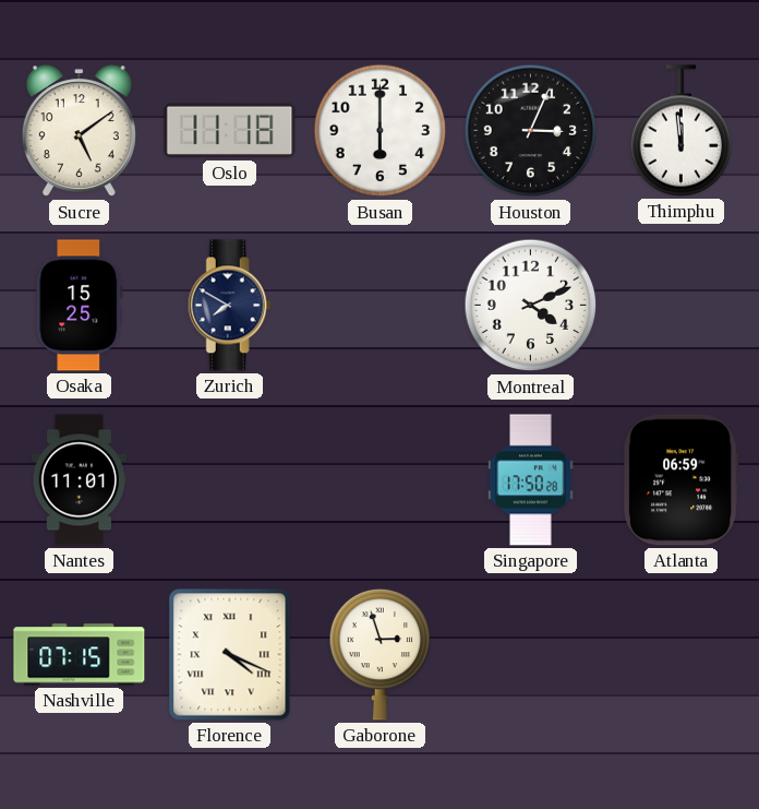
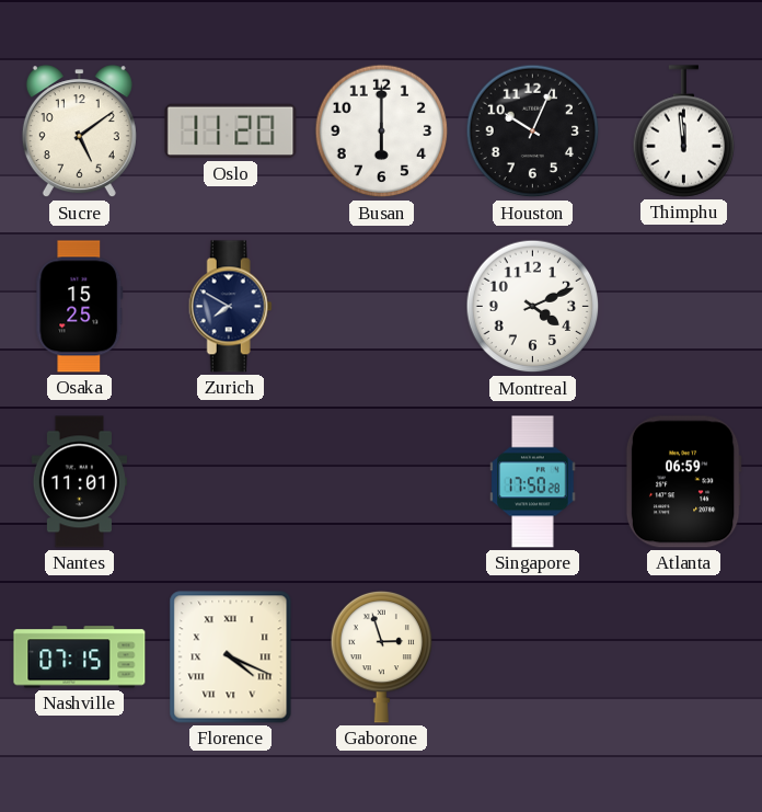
Oslo: 11:18 -> 11:20 (231, 131)
Houston: 3:04 -> 10:04 (533, 131)
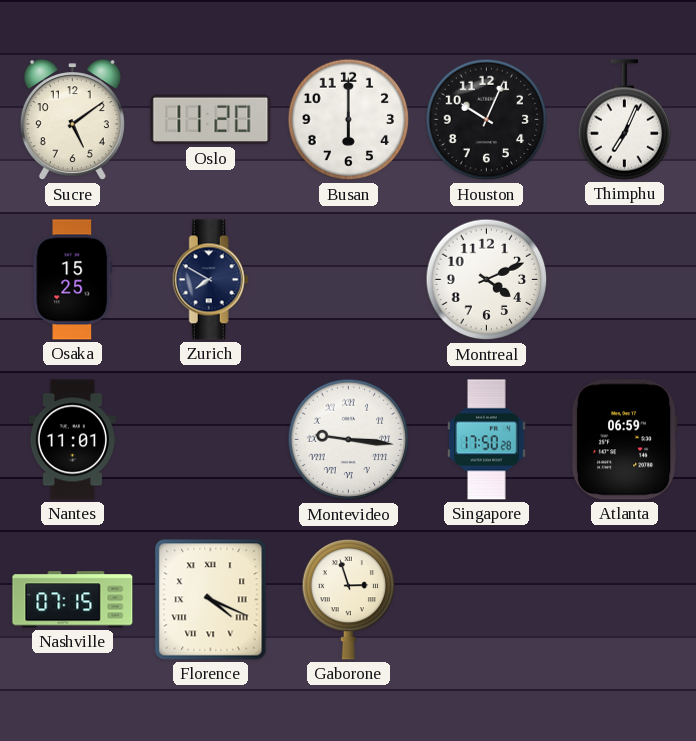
Thimphu: 11:59 -> 7:04 (625, 120)
Montevideo: none -> 9:16 (349, 440)
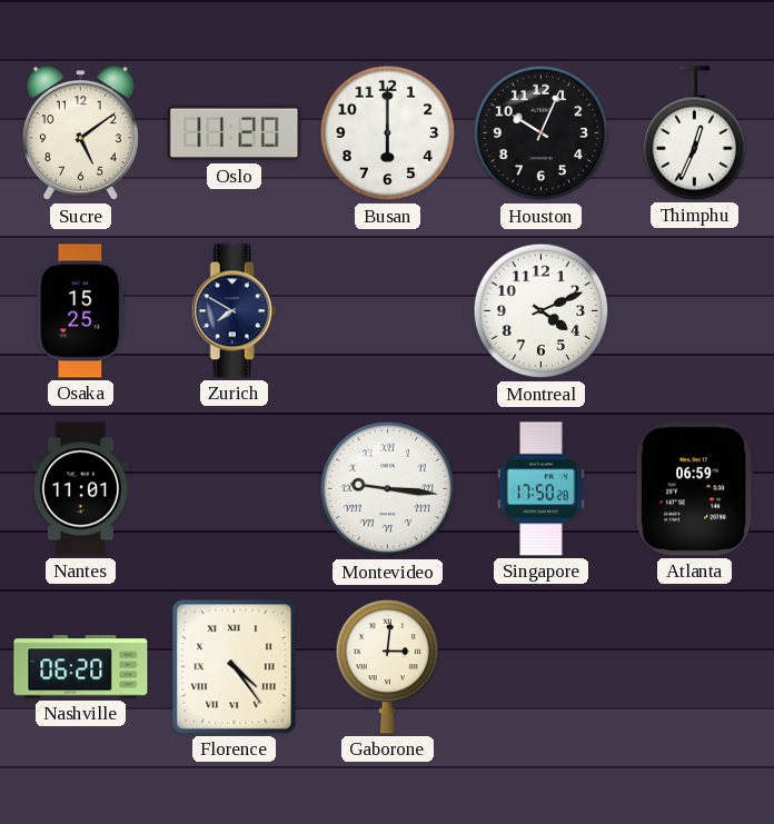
Thimphu: 7:04 -> 12:34 (695, 133)
Nashville: 07:15 -> 06:20 (81, 667)
Florence: 4:19 -> 4:24 (235, 667)
Gaborone: 2:57 -> 3:01 (388, 666)
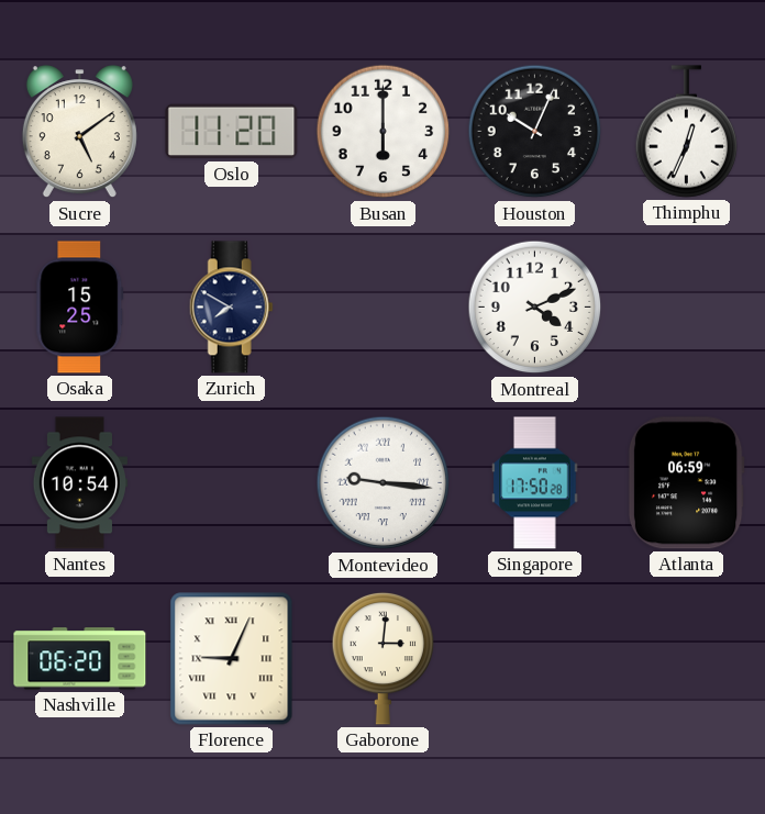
Nantes: 11:01 -> 10:54 (79, 483)
Florence: 4:24 -> 9:04 (232, 659)
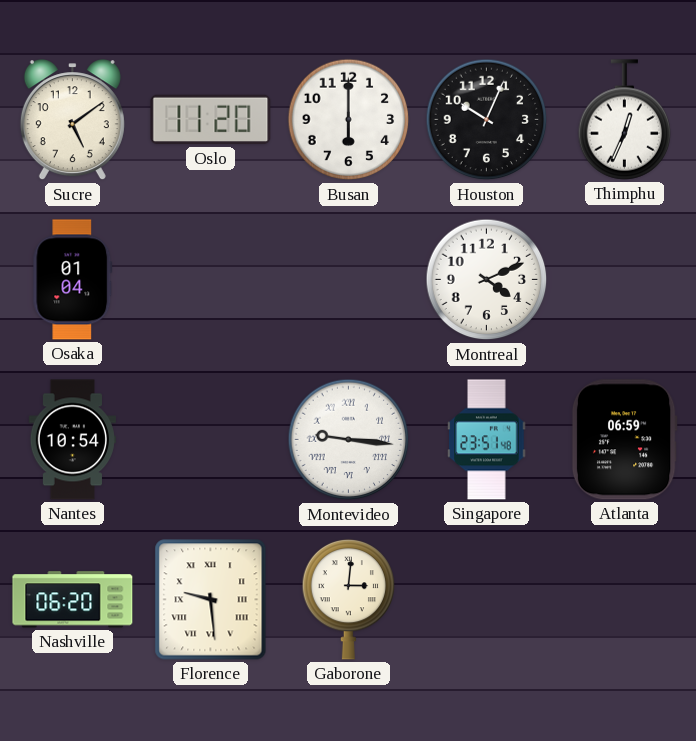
Osaka: 15:25 -> 01:04 (73, 280)
Zurich: 7:50 -> none (231, 308)
Singapore: 17:50 -> 23:51 (487, 440)
Florence: 9:04 -> 9:29 (211, 600)
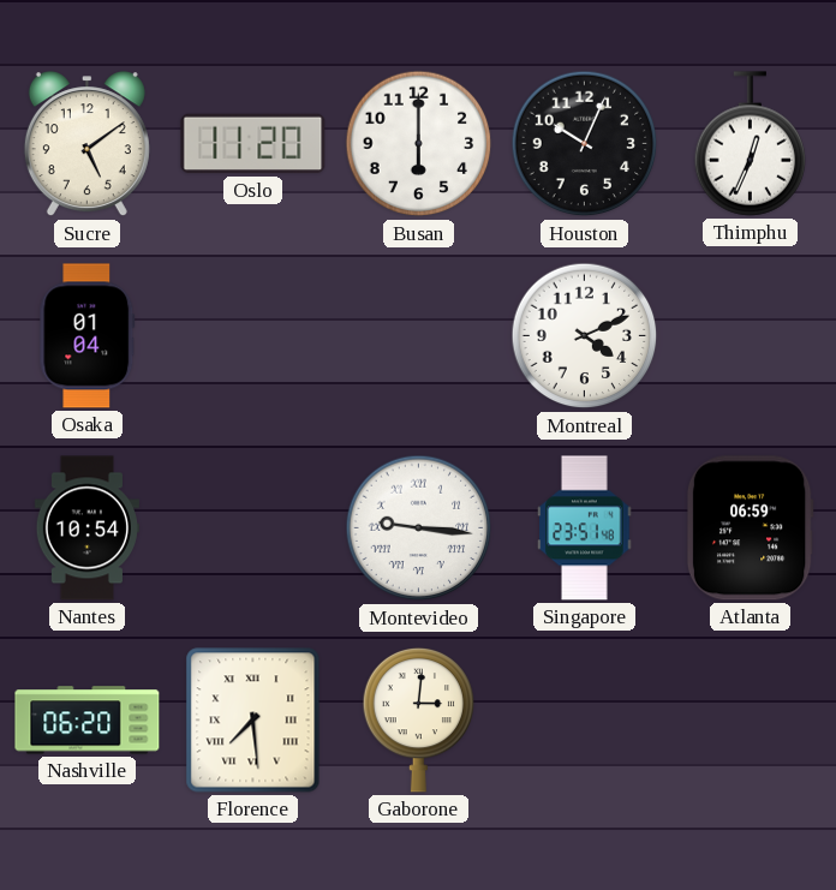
Florence: 9:29 -> 7:29 (253, 721)
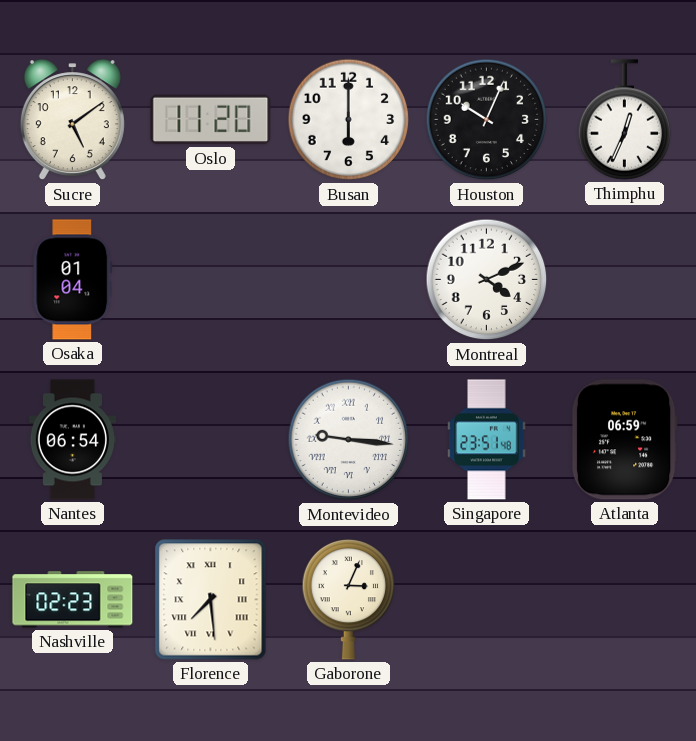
Nantes: 10:54 -> 06:54 (72, 440)
Nashville: 06:20 -> 02:23 (73, 600)
Gaborone: 3:01 -> 3:04 (349, 599)
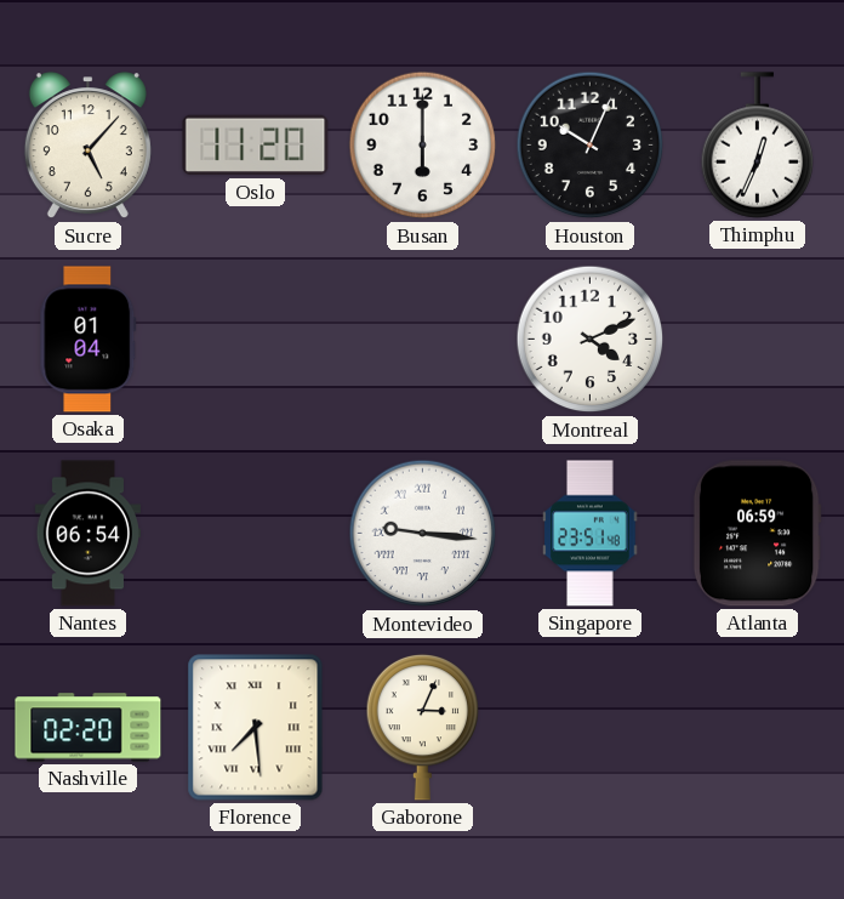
Sucre: 5:09 -> 5:07 (87, 146)
Nashville: 02:23 -> 02:20 (89, 728)
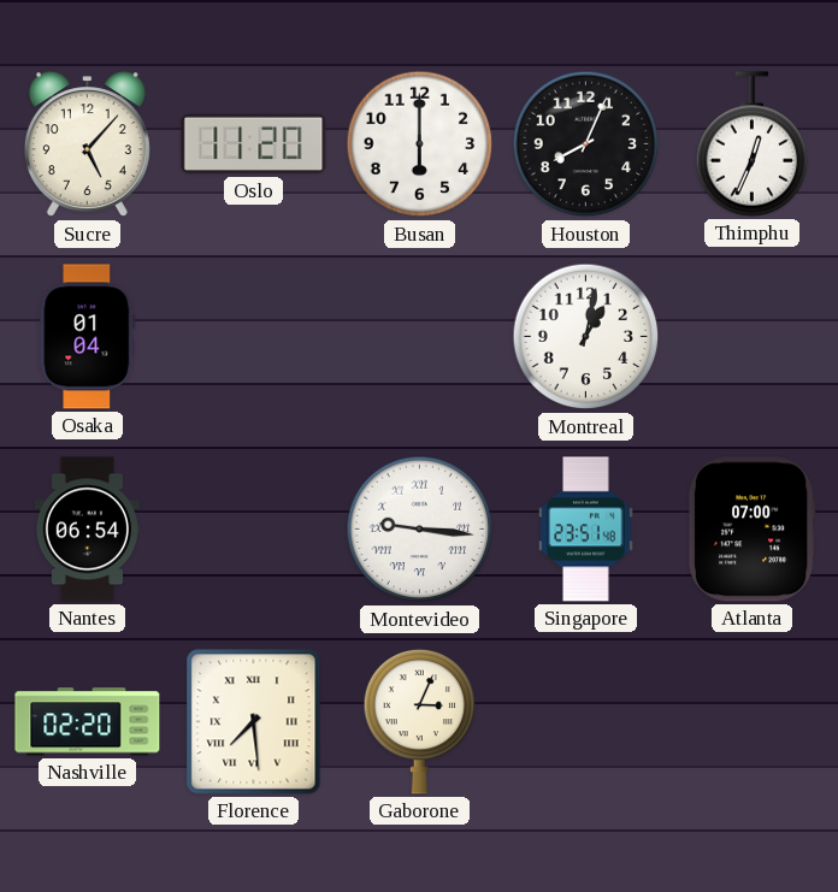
Houston: 10:04 -> 8:04 (586, 144)
Montreal: 4:11 -> 1:02 (586, 337)
Atlanta: 06:59 -> 07:00 (751, 530)
